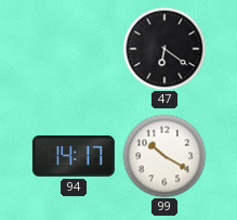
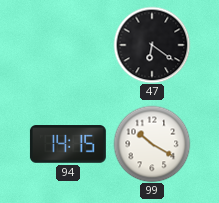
94: 14:17 -> 14:15 (68, 144)
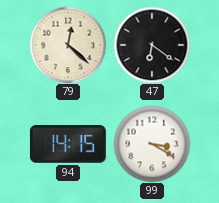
79: none -> 12:22 (68, 45)
99: 10:20 -> 3:20 (152, 144)
